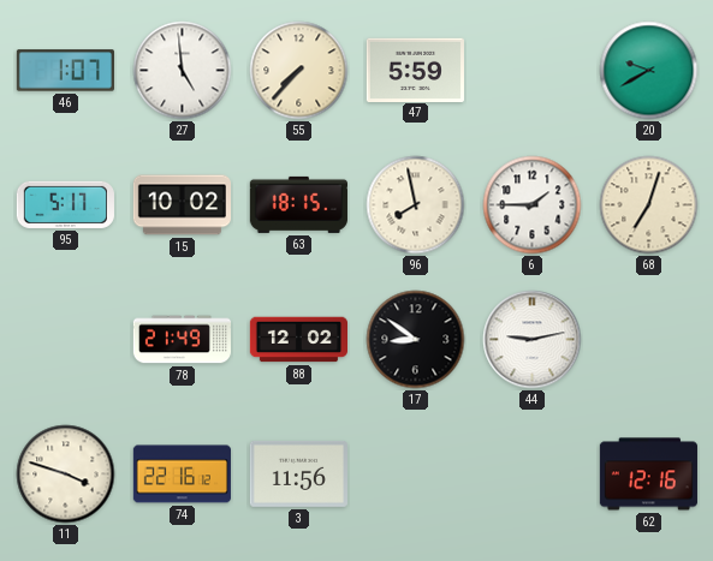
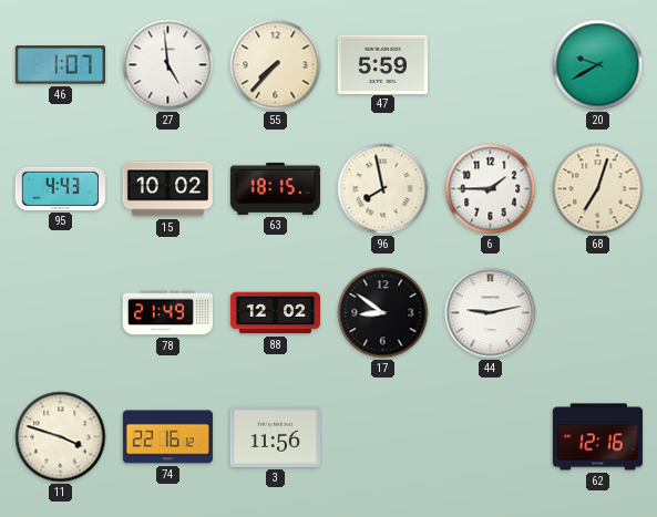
95: 5:17 -> 4:43 (60, 188)
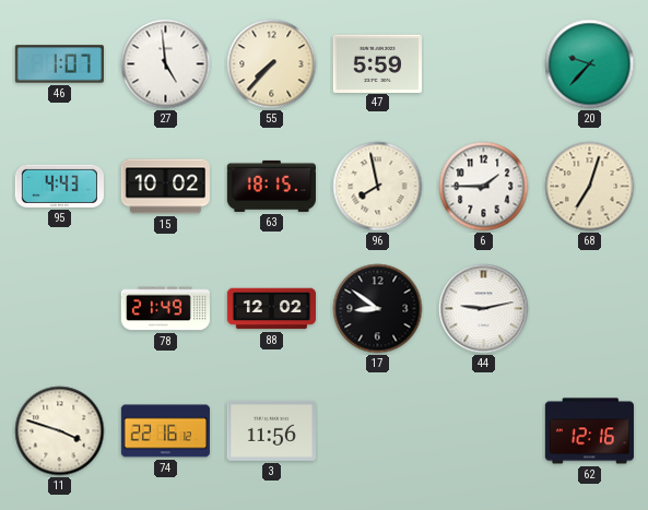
20: 9:40 -> 9:37 (590, 64)
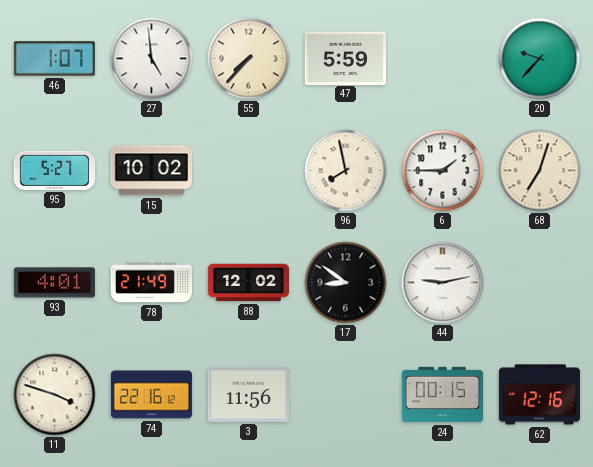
95: 4:43 -> 5:27 (54, 170)
63: 18:15 -> none (271, 186)
93: none -> 4:01 (54, 283)
24: none -> 00:15 (442, 395)
